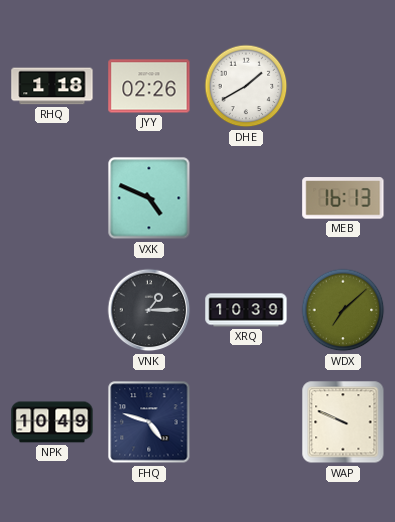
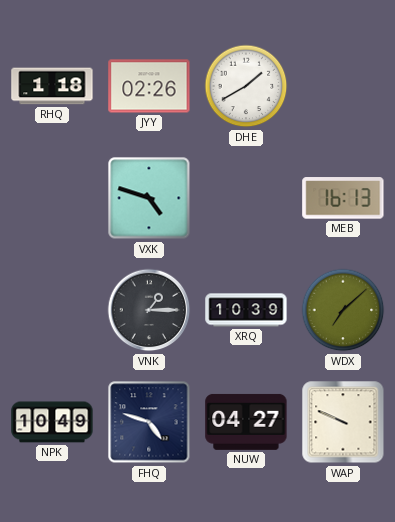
VXK: 4:49 -> 4:48 (149, 198)
NUW: none -> 04:27 (246, 422)
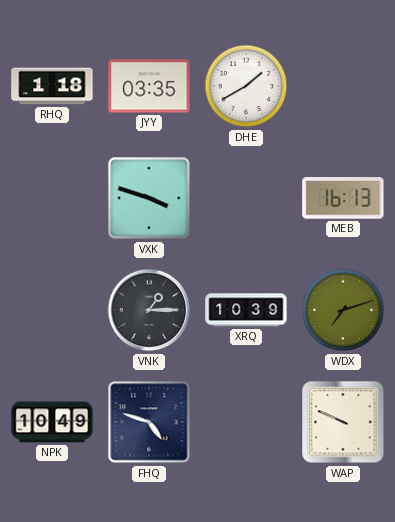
JYY: 02:26 -> 03:35 (149, 86)
VXK: 4:48 -> 3:48 (149, 198)
WDX: 7:08 -> 7:12 (343, 310)
NUW: 04:27 -> none (246, 422)
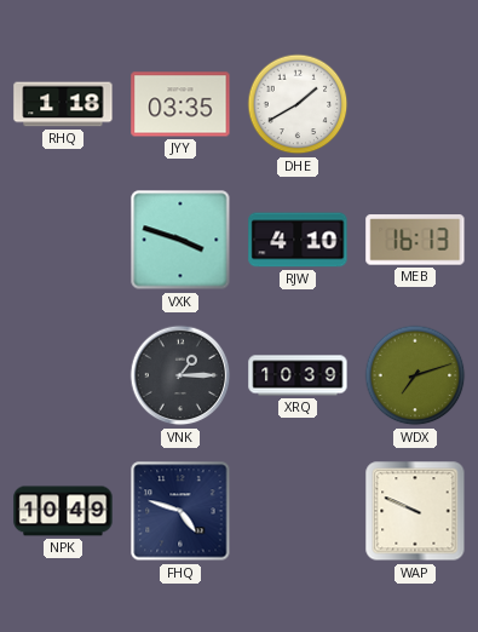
RJW: none -> 4:10 (298, 240)
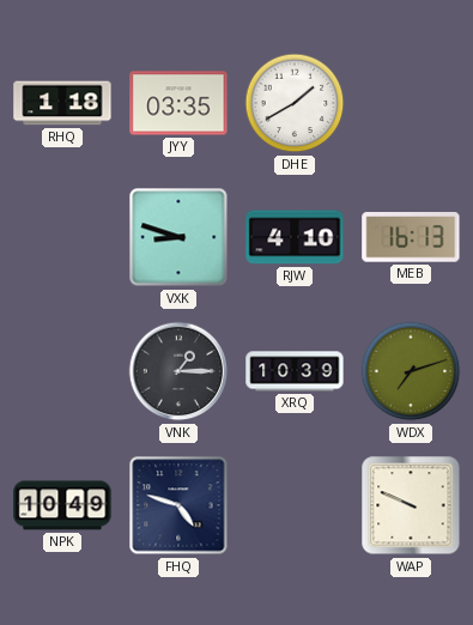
VXK: 3:48 -> 8:48 (178, 237)
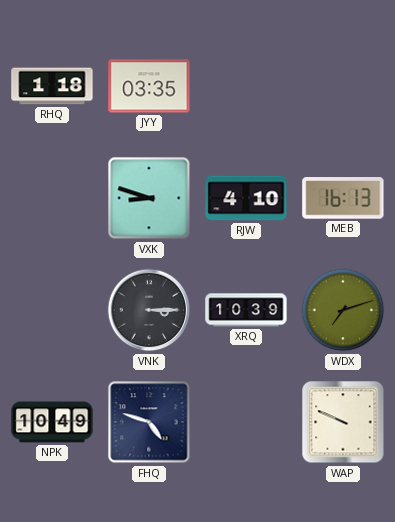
DHE: 1:40 -> none (295, 103)
VNK: 1:15 -> 3:15 (149, 310)
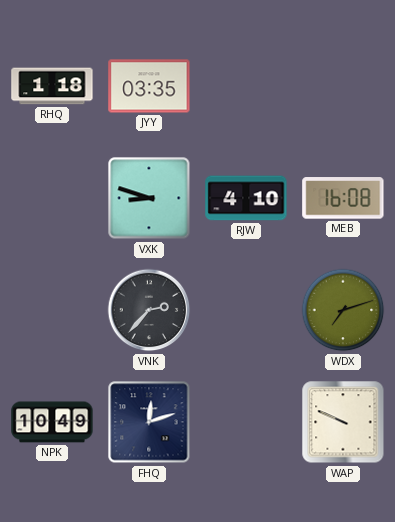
MEB: 16:13 -> 16:08 (343, 198)
VNK: 3:15 -> 2:37 (149, 310)
XRQ: 10:39 -> none (246, 310)
FHQ: 4:48 -> 12:12 (149, 422)
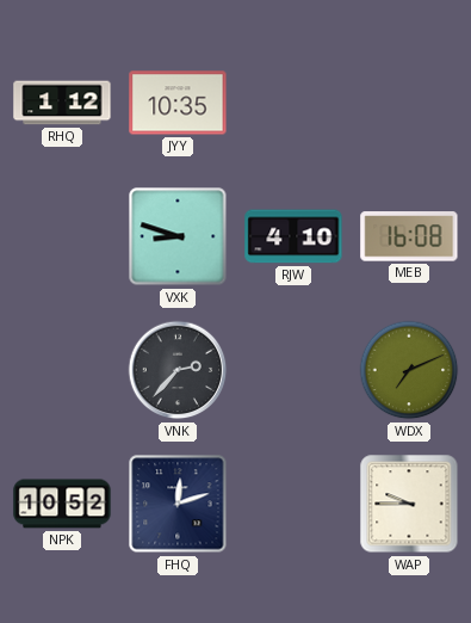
RHQ: 1:18 -> 1:12 (62, 103)
JYY: 03:35 -> 10:35 (178, 103)
WDX: 7:12 -> 7:11 (409, 370)
NPK: 10:49 -> 10:52 (62, 504)
WAP: 9:49 -> 9:45 (409, 504)
